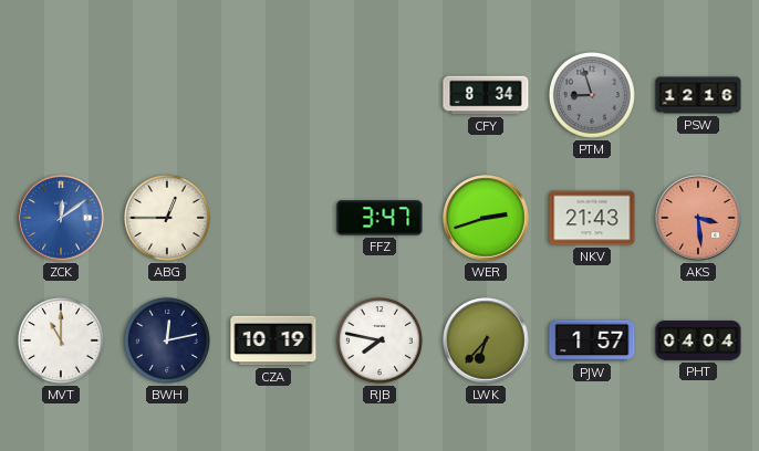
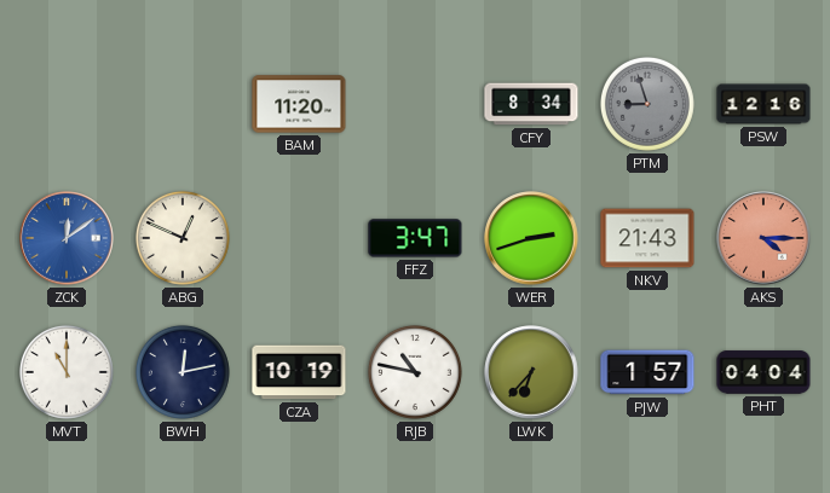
BAM: none -> 11:20 (299, 104)
ABG: 12:45 -> 12:49 (183, 238)
AKS: 3:29 -> 4:15 (763, 238)
RJB: 7:47 -> 10:47 (415, 372)
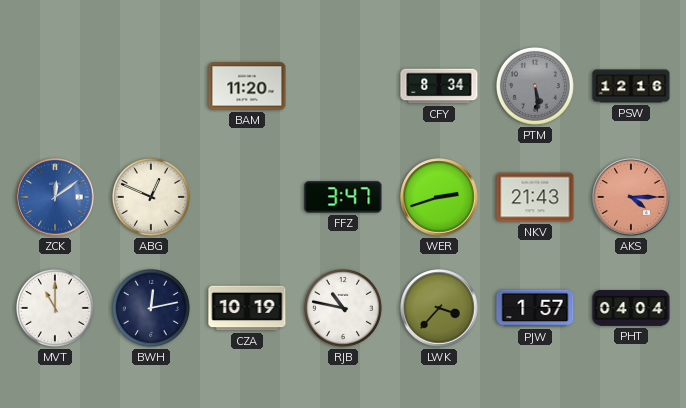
PTM: 8:57 -> 5:29 (535, 86)
LWK: 6:37 -> 3:37 (439, 308)
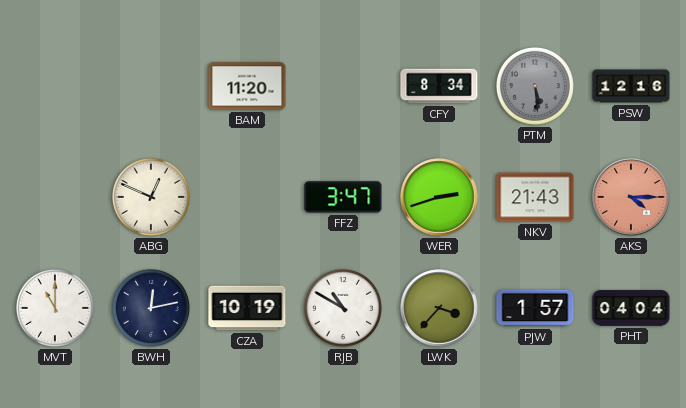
ZCK: 12:09 -> none (55, 197)
RJB: 10:47 -> 10:50 (343, 308)
